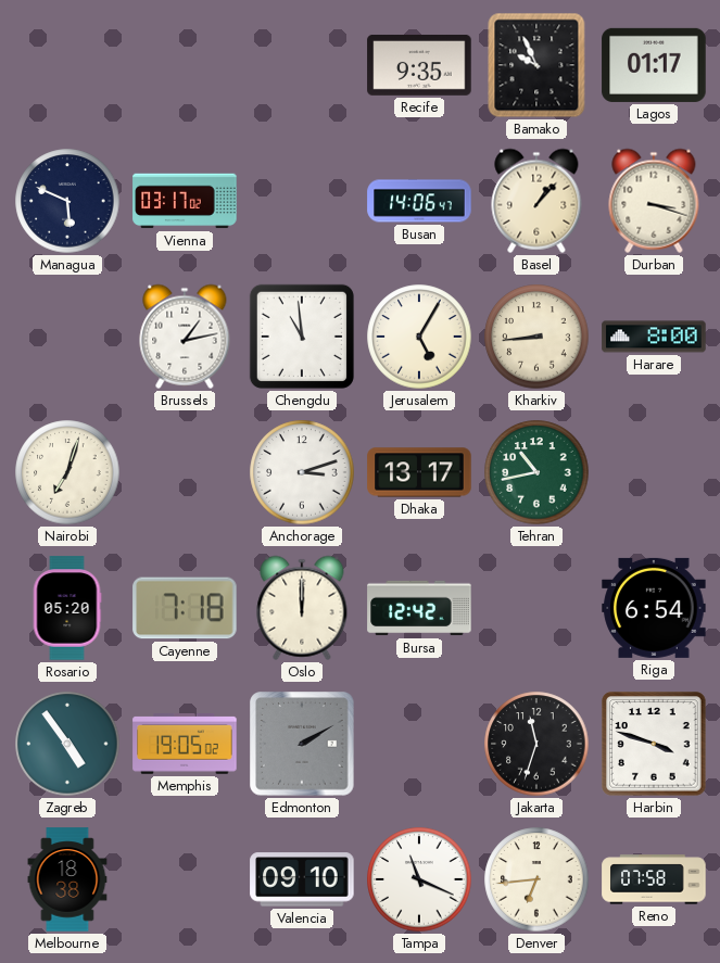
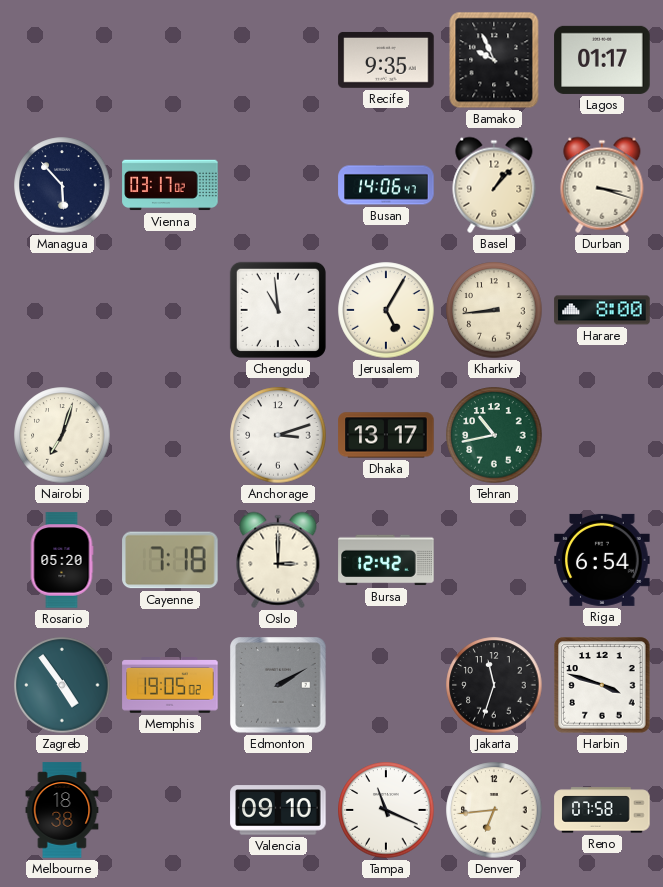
Managua: 5:49 -> 5:53 (62, 185)
Brussels: 1:13 -> none (185, 337)
Oslo: 12:00 -> 3:00 (278, 560)
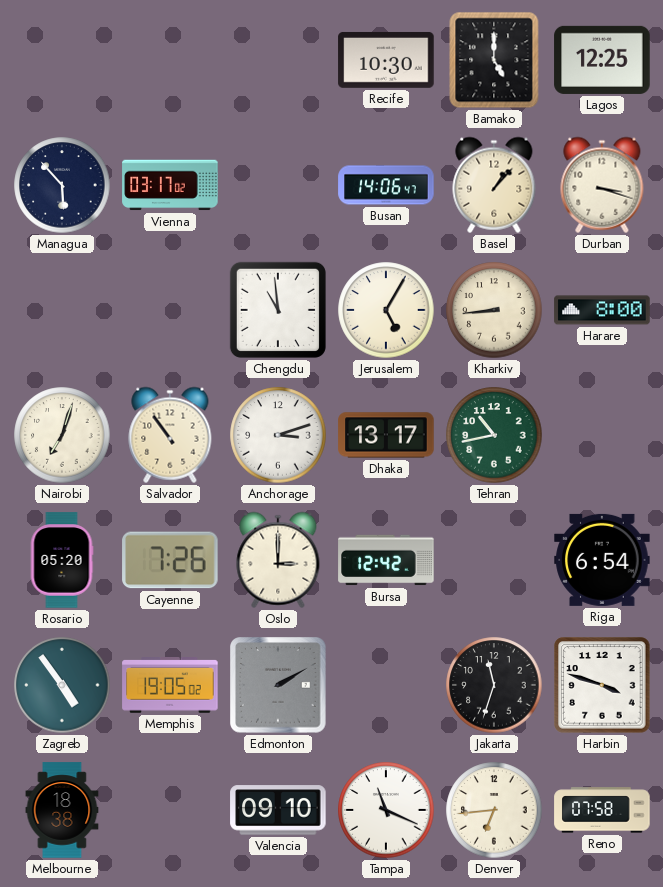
Recife: 9:35 -> 10:30 (386, 60)
Bamako: 9:56 -> 5:00 (494, 60)
Lagos: 01:17 -> 12:25 (602, 60)
Salvador: none -> 10:54 (170, 435)
Cayenne: 7:18 -> 7:26 (170, 560)
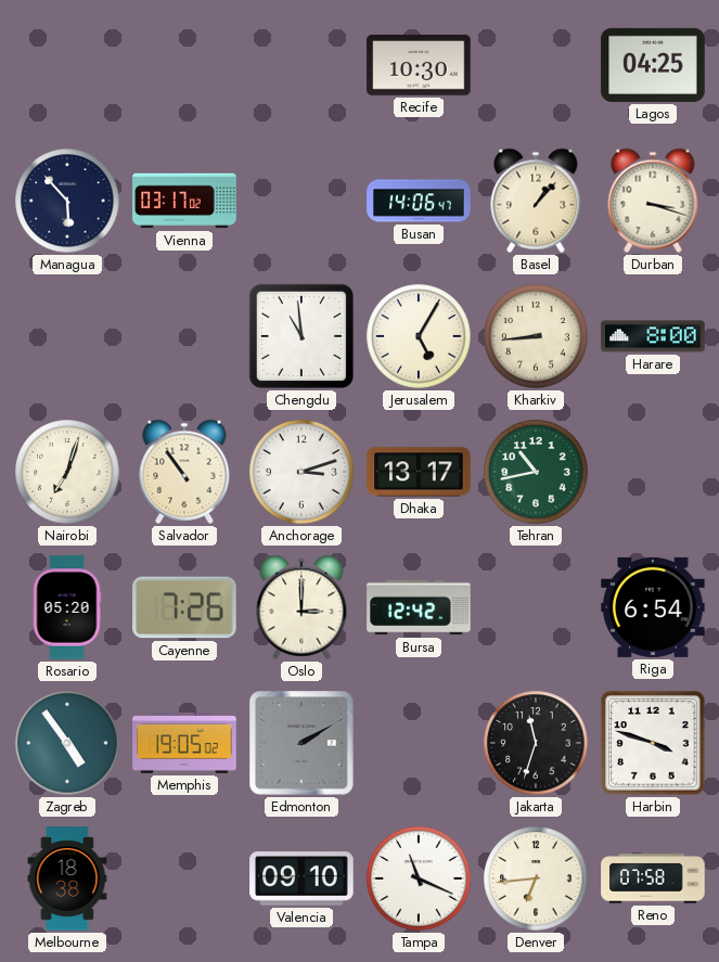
Bamako: 5:00 -> none (494, 60)
Lagos: 12:25 -> 04:25 (653, 65)
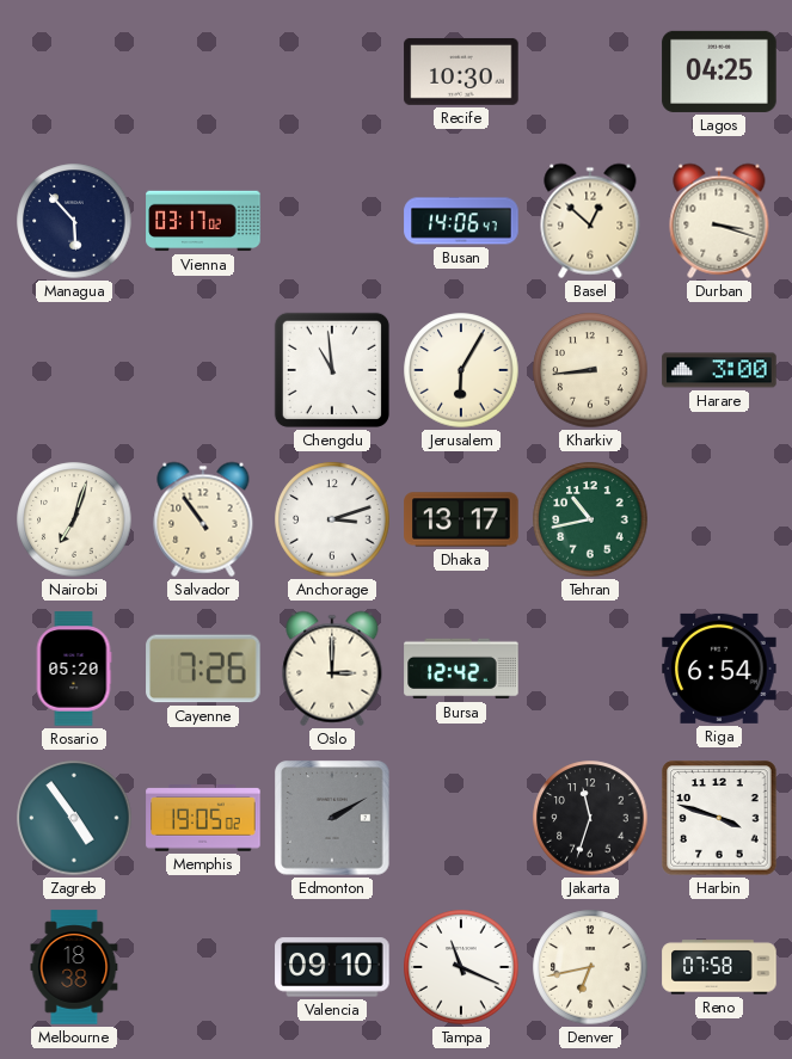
Basel: 1:07 -> 12:52 (590, 221)
Jerusalem: 5:05 -> 6:05 (461, 370)
Harare: 8:00 -> 3:00 (719, 370)
Denver: 6:44 -> 6:43 (590, 967)
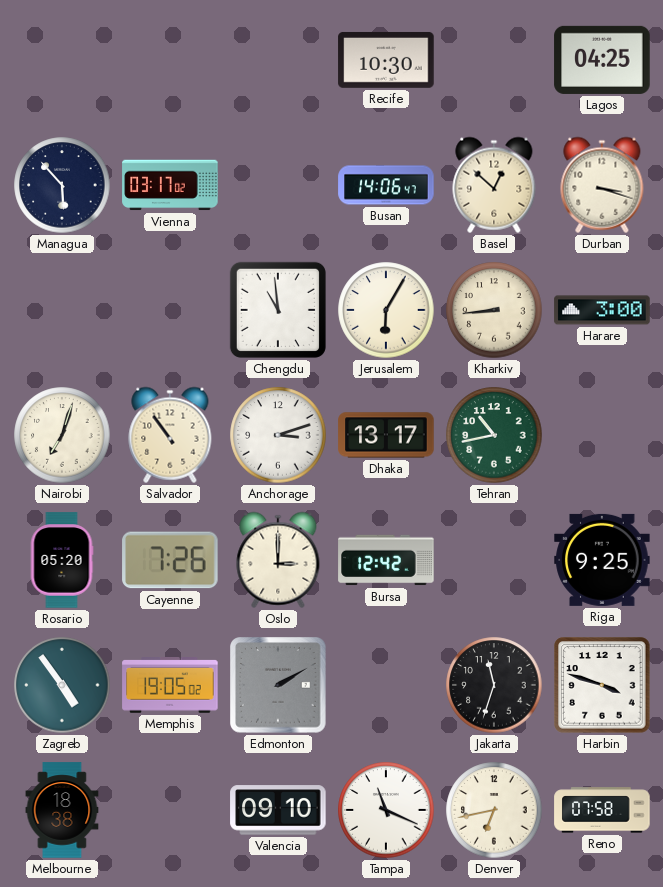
Riga: 6:54 -> 9:25 (602, 560)
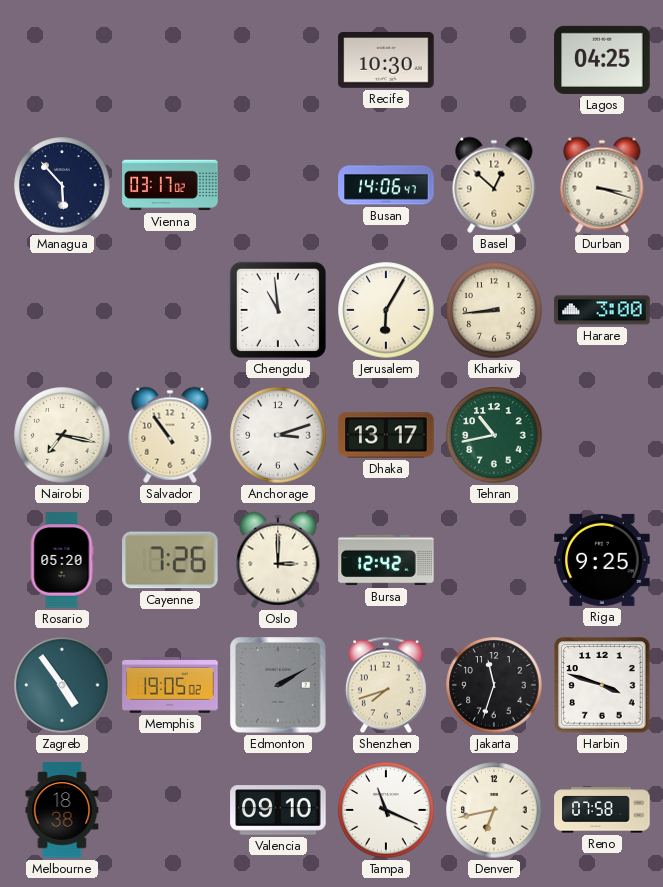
Nairobi: 7:03 -> 7:17 (62, 435)
Shenzhen: none -> 7:42 (386, 685)
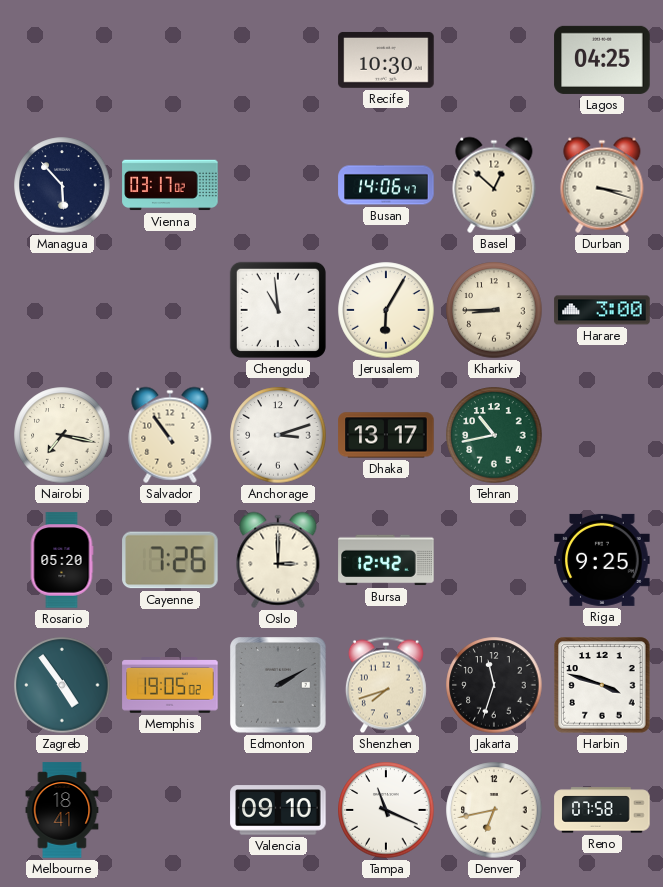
Kharkiv: 8:44 -> 8:45 (494, 310)
Melbourne: 18:38 -> 18:41 (62, 810)
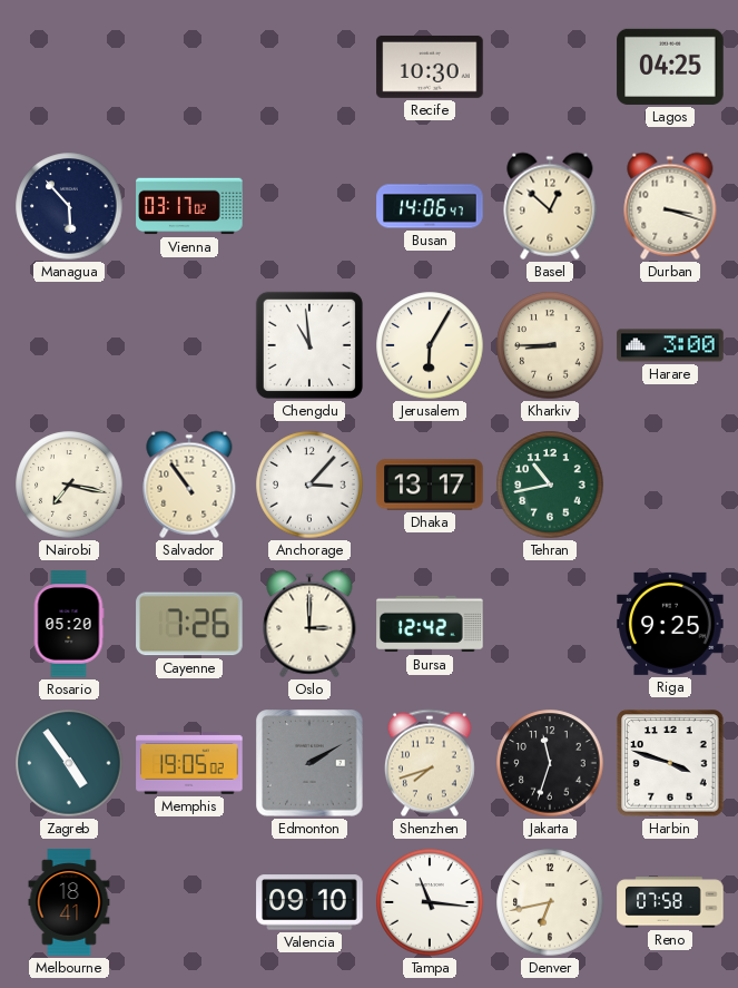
Anchorage: 3:12 -> 3:07 (309, 485)
Tampa: 11:19 -> 11:16 (430, 902)
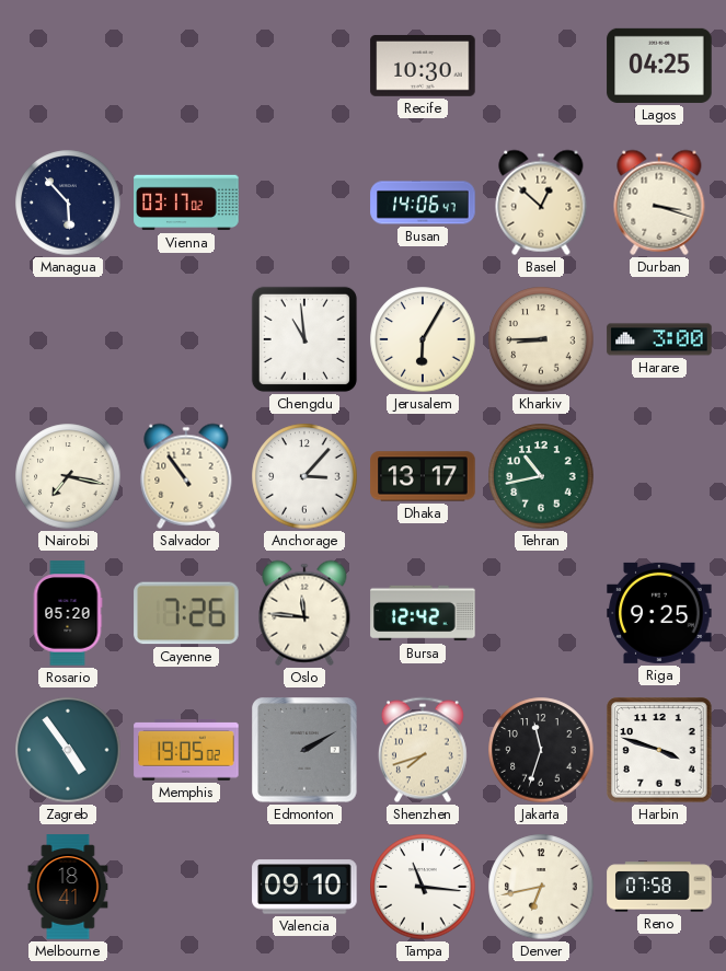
Oslo: 3:00 -> 11:46 (304, 613)
